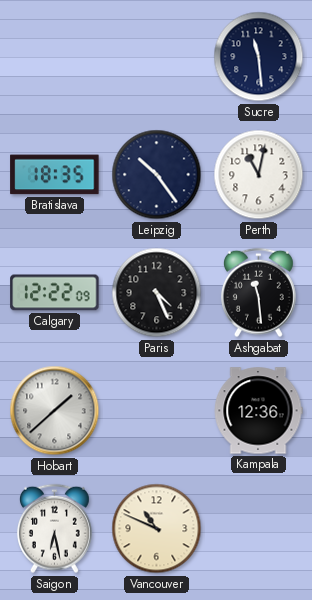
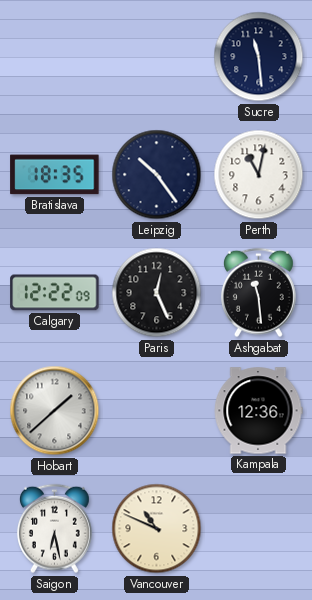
Paris: 4:26 -> 12:26 (157, 293)
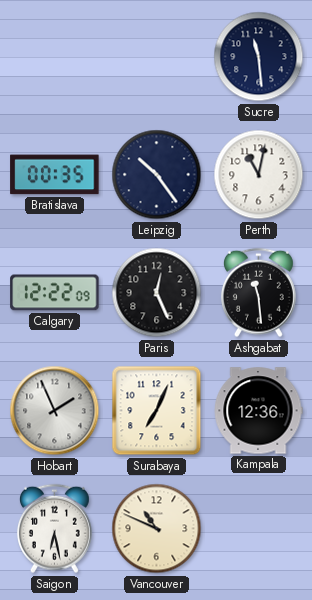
Bratislava: 18:35 -> 00:35 (55, 175)
Hobart: 1:38 -> 1:56 (55, 411)
Surabaya: none -> 7:04 (157, 411)
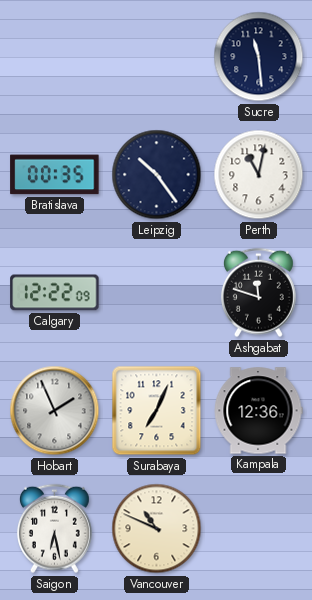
Paris: 12:26 -> none (157, 293)
Ashgabat: 11:29 -> 11:48 (258, 293)
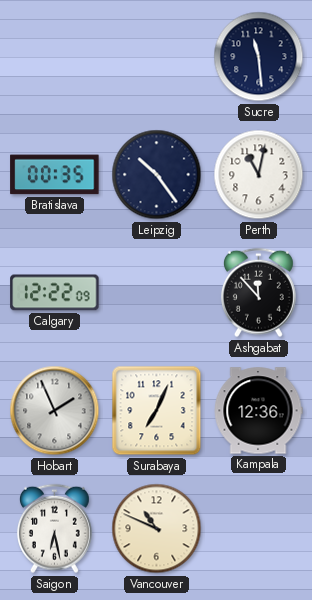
Ashgabat: 11:48 -> 11:53 (258, 293)
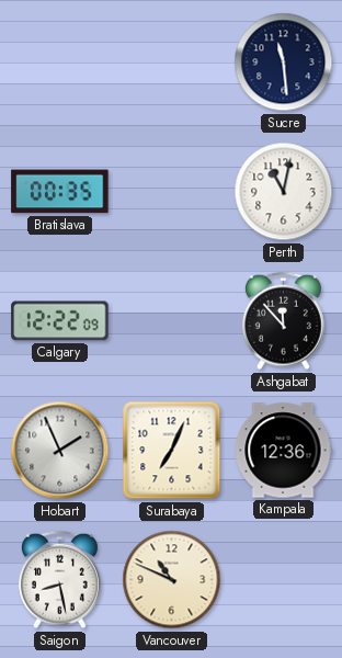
Leipzig: 10:24 -> none (157, 175)
Saigon: 6:28 -> 8:28 (59, 580)
